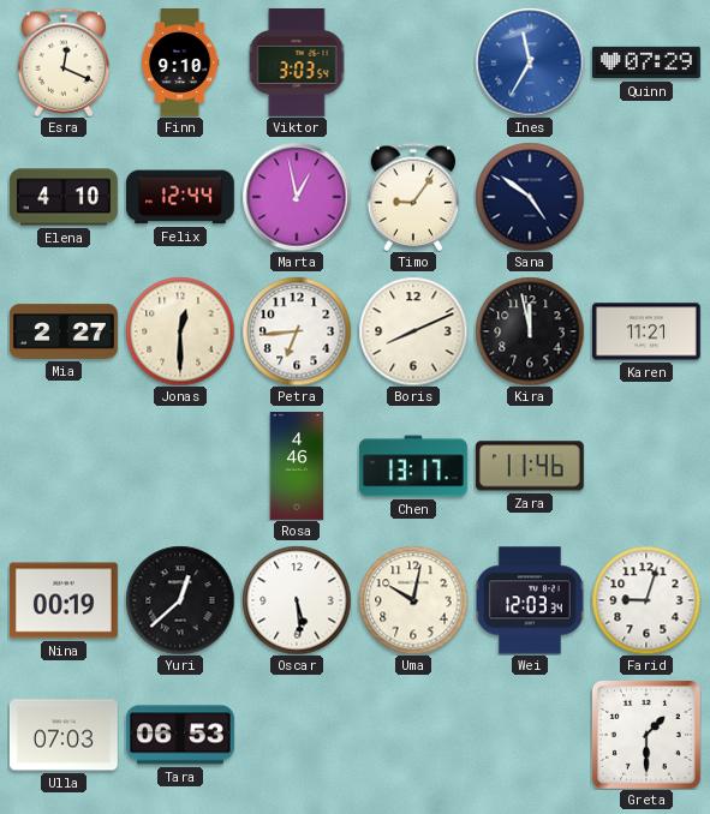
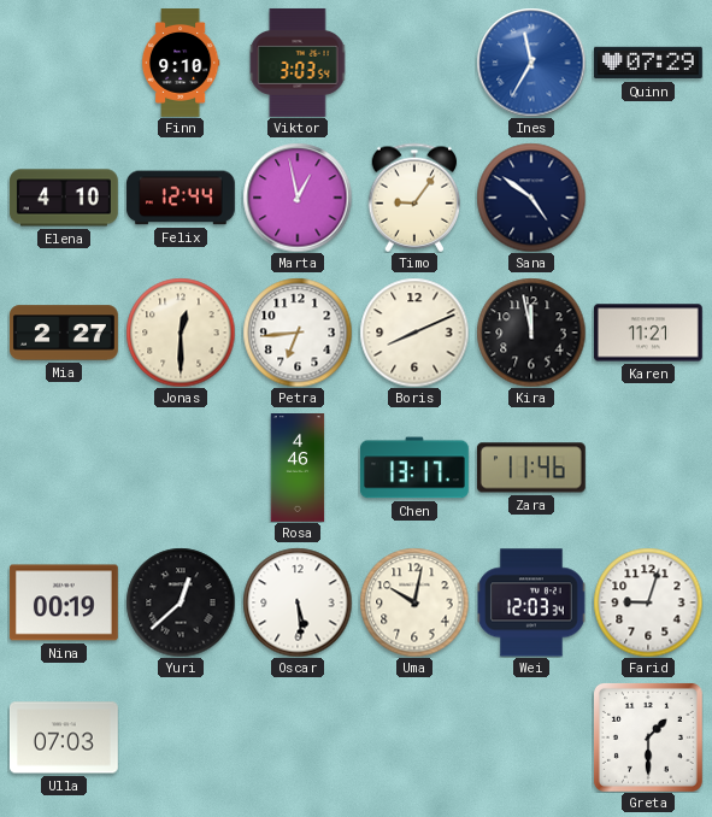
Esra: 12:19 -> none (64, 62)
Tara: 06:53 -> none (180, 735)
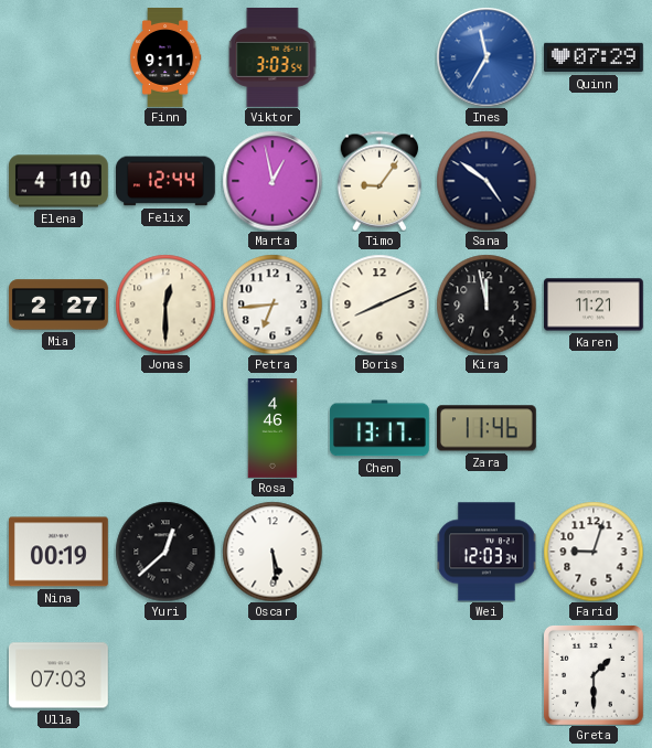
Finn: 9:10 -> 9:11 (165, 58)
Uma: 10:02 -> none (414, 603)
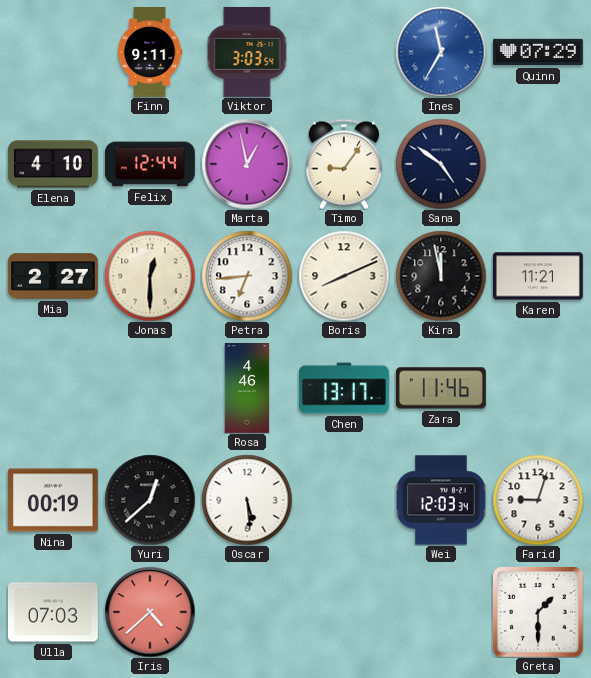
Iris: none -> 4:38 (150, 612)
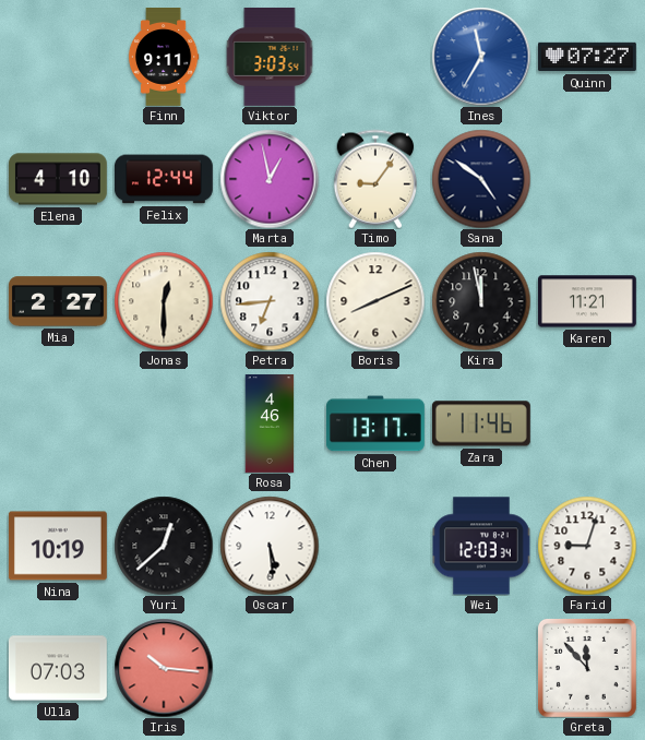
Quinn: 07:29 -> 07:27 (587, 57)
Nina: 00:19 -> 10:19 (58, 546)
Iris: 4:38 -> 10:16 (164, 668)
Greta: 1:30 -> 11:53 (587, 668)
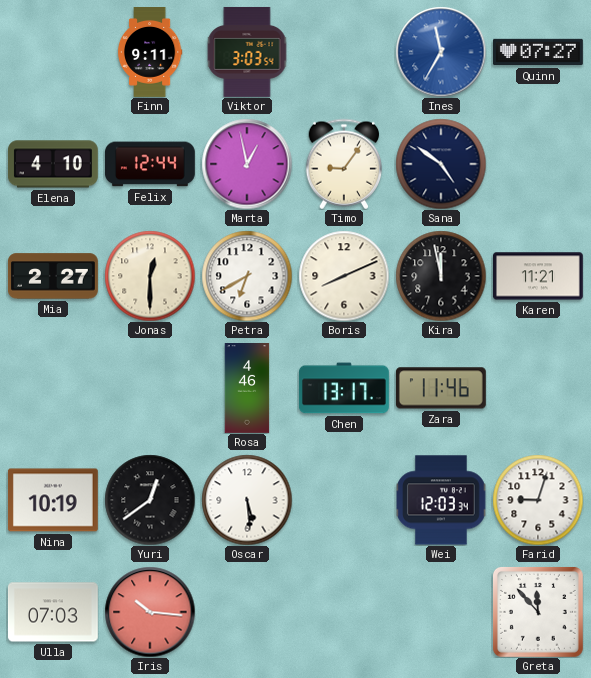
Petra: 6:44 -> 6:40 (247, 276)
Yuri: 12:38 -> 12:39 (150, 500)
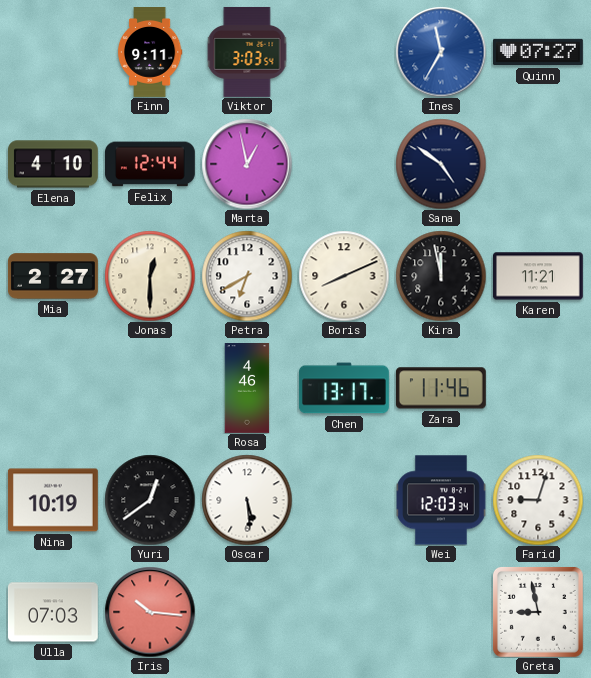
Timo: 9:06 -> none (344, 164)
Greta: 11:53 -> 8:58 (538, 612)
